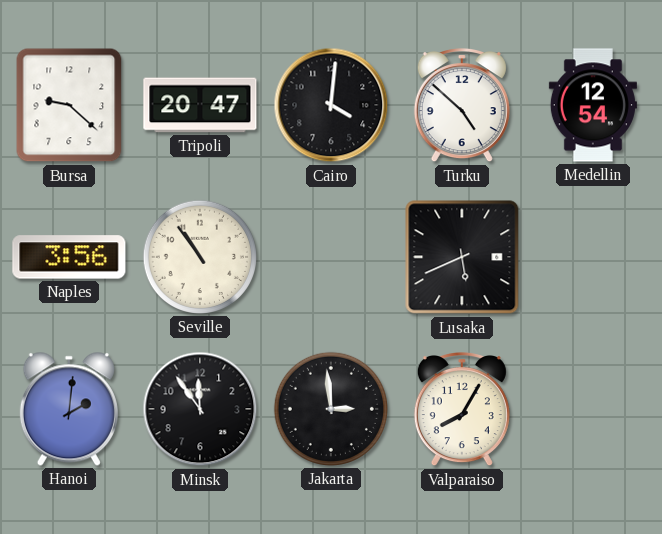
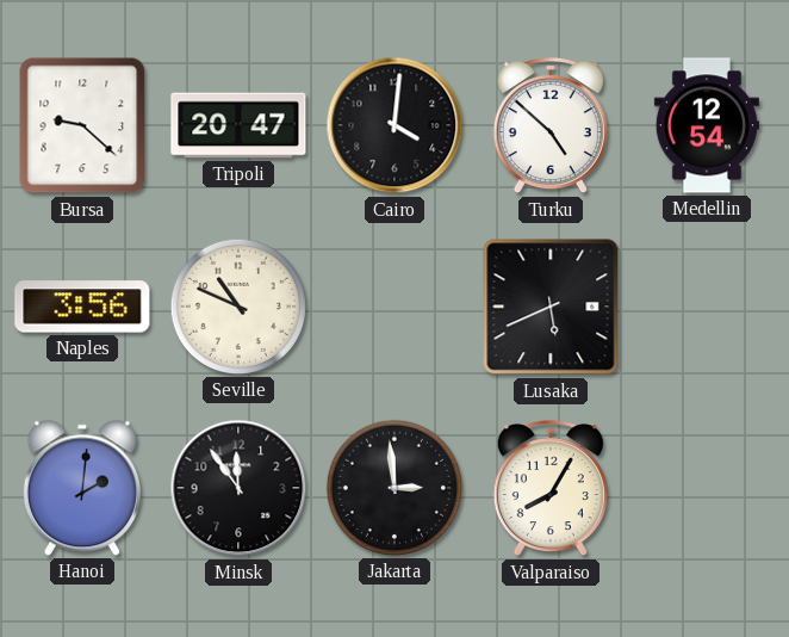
Seville: 10:54 -> 10:49 (238, 307)
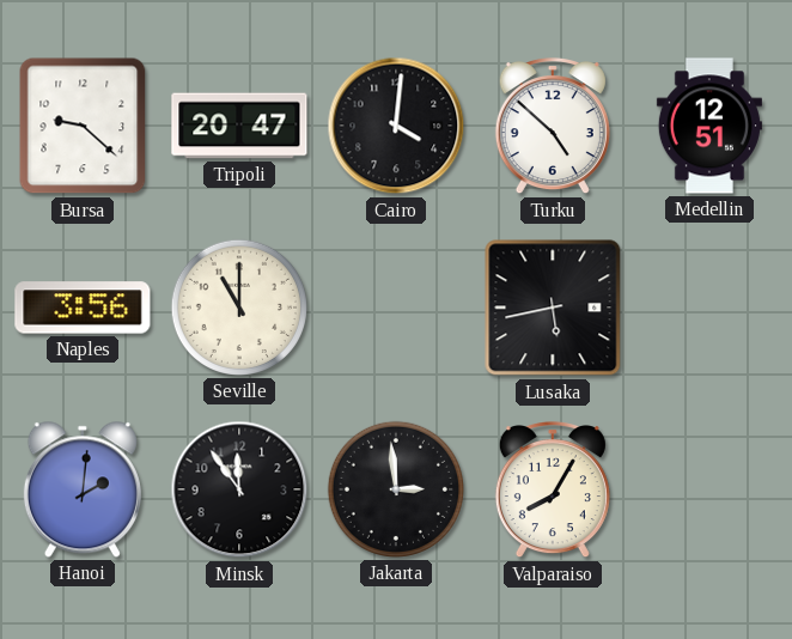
Medellin: 12:54 -> 12:51 (709, 126)
Seville: 10:49 -> 11:00 (239, 308)
Lusaka: 5:41 -> 5:43 (553, 308)
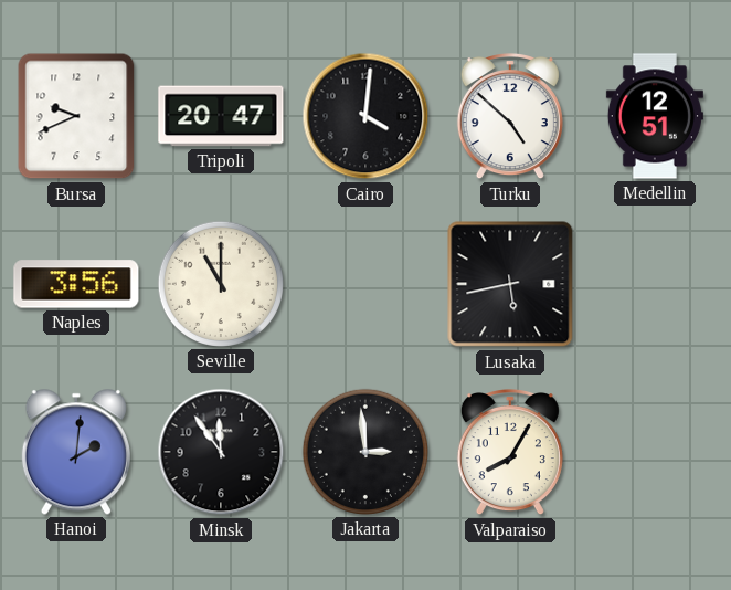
Bursa: 9:22 -> 9:41 (76, 116)
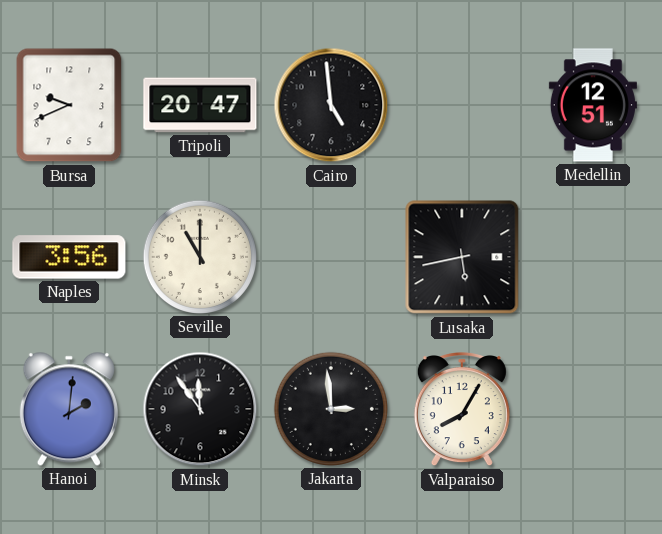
Cairo: 4:01 -> 4:59 (331, 105)
Turku: 4:52 -> none (510, 117)
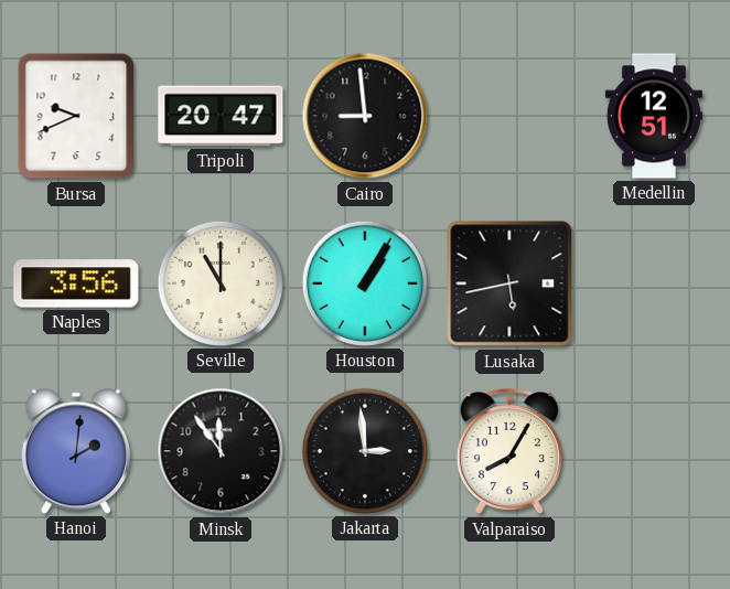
Cairo: 4:59 -> 8:59 (365, 116)
Houston: none -> 1:05 (365, 283)
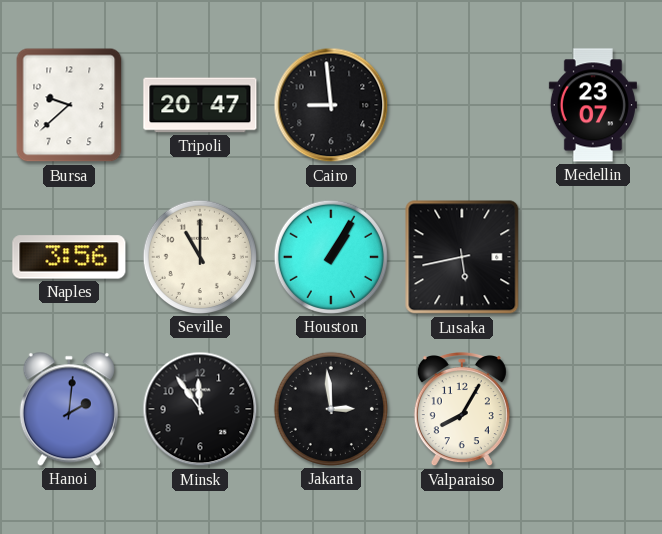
Bursa: 9:41 -> 9:38 (69, 105)
Medellin: 12:51 -> 23:07 (593, 105)
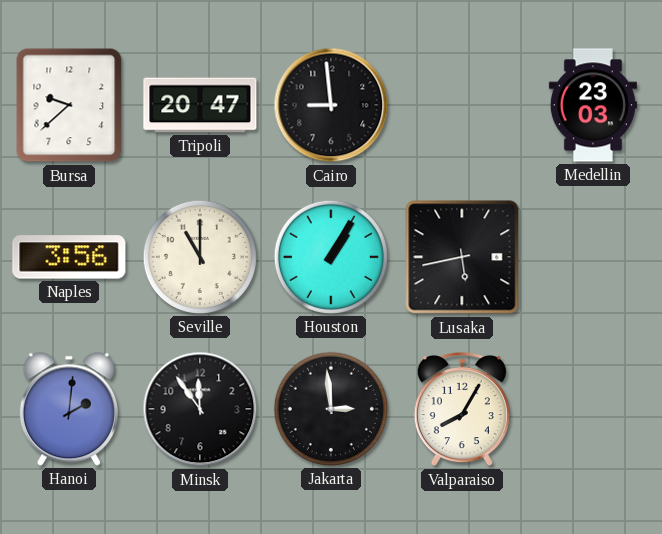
Medellin: 23:07 -> 23:03 (593, 105)
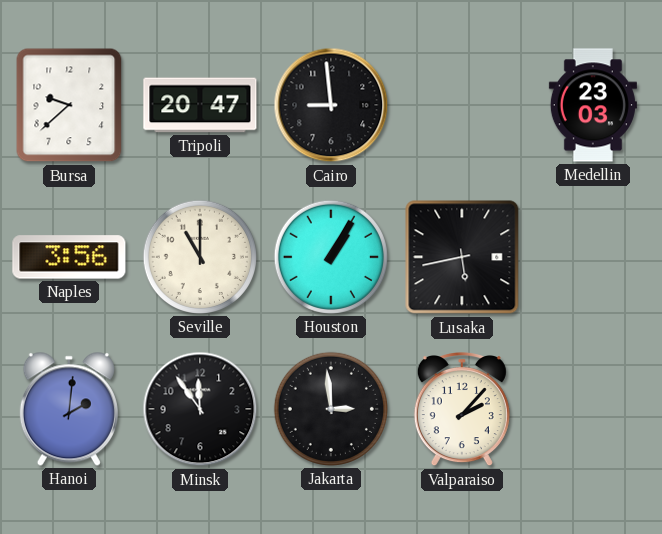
Valparaiso: 8:05 -> 2:07 (462, 410)
